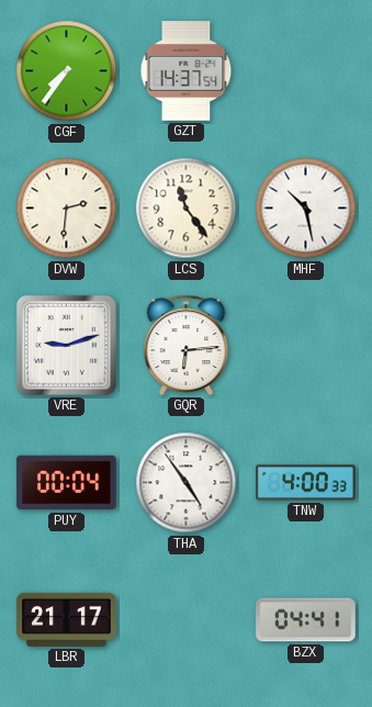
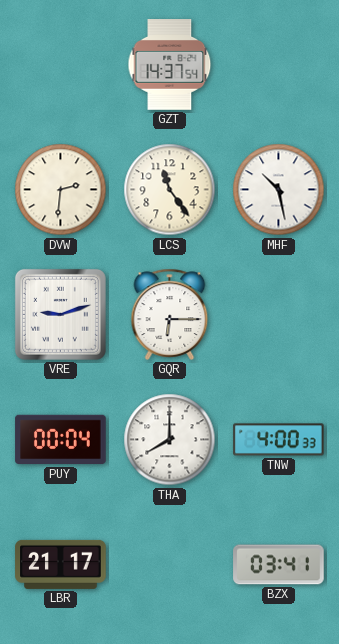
CGF: 7:36 -> none (67, 71)
GQR: 6:14 -> 6:15 (170, 314)
THA: 4:54 -> 8:00 (170, 440)
BZX: 04:41 -> 03:41 (279, 565)
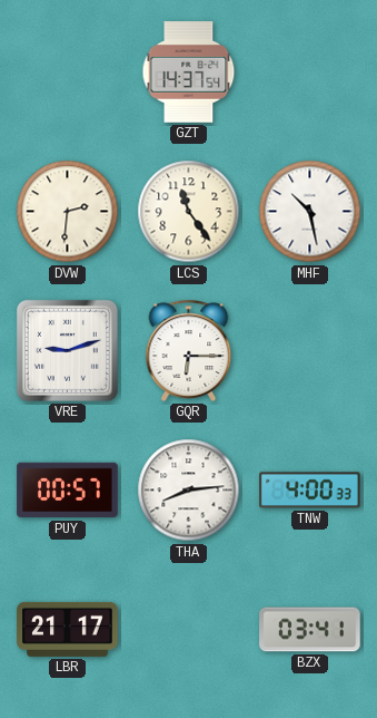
PUY: 00:04 -> 00:57 (68, 491)
THA: 8:00 -> 8:14 (189, 491)
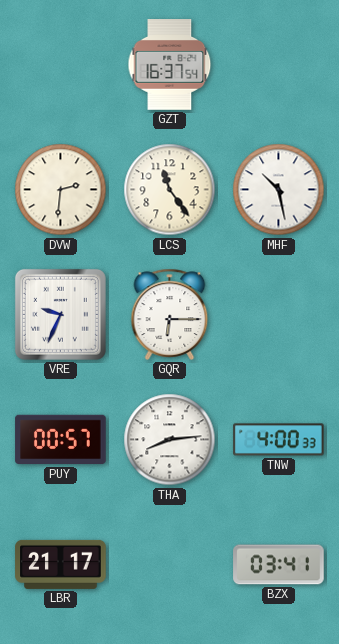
GZT: 14:37 -> 16:37 (170, 65)
VRE: 9:12 -> 9:34 (60, 314)
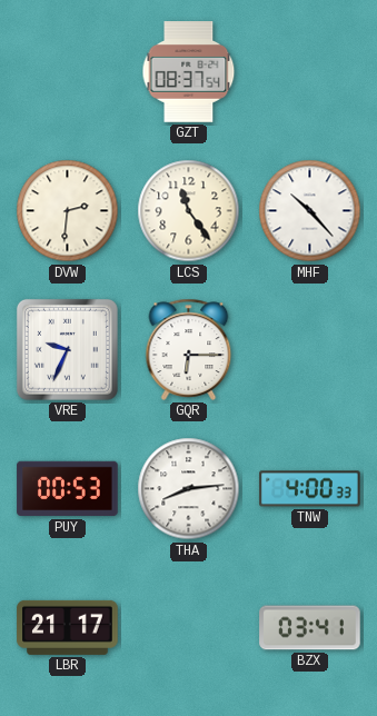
GZT: 16:37 -> 08:37 (189, 72)
MHF: 10:28 -> 10:23 (310, 211)
PUY: 00:57 -> 00:53 (68, 489)
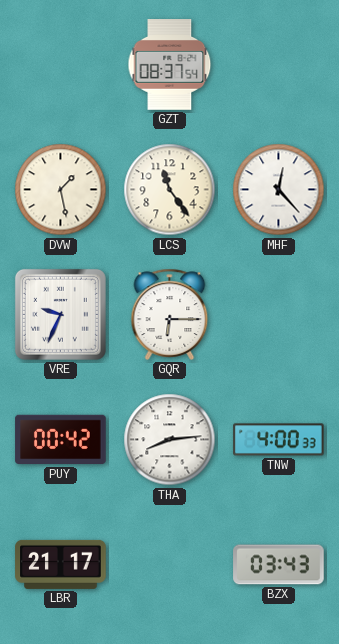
DVW: 2:31 -> 1:28 (61, 190)
MHF: 10:23 -> 12:23 (279, 190)
PUY: 00:53 -> 00:42 (61, 440)
BZX: 03:41 -> 03:43 (279, 565)
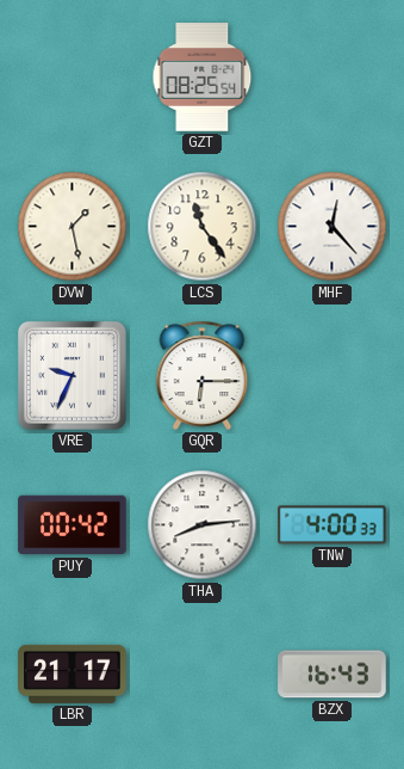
GZT: 08:37 -> 08:25 (203, 78)
BZX: 03:43 -> 16:43 (332, 675)
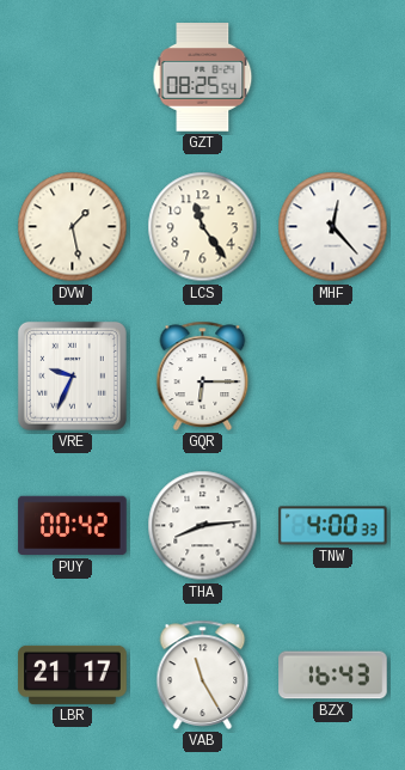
VAB: none -> 11:25 (203, 674)
